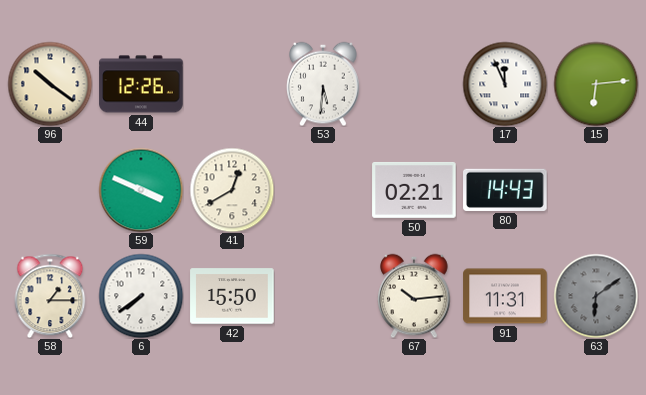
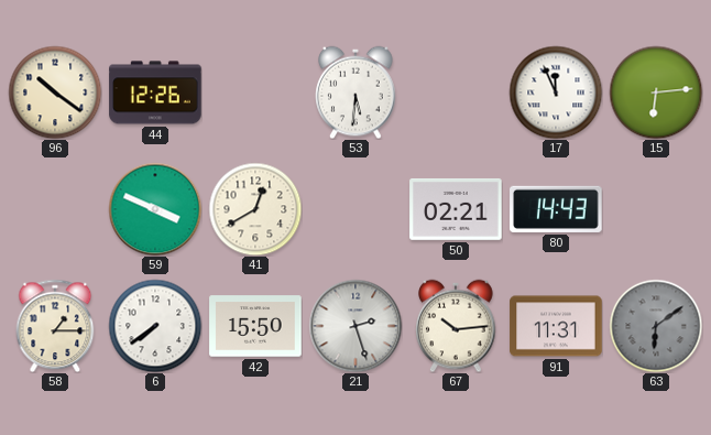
21: none -> 2:27 (355, 326)
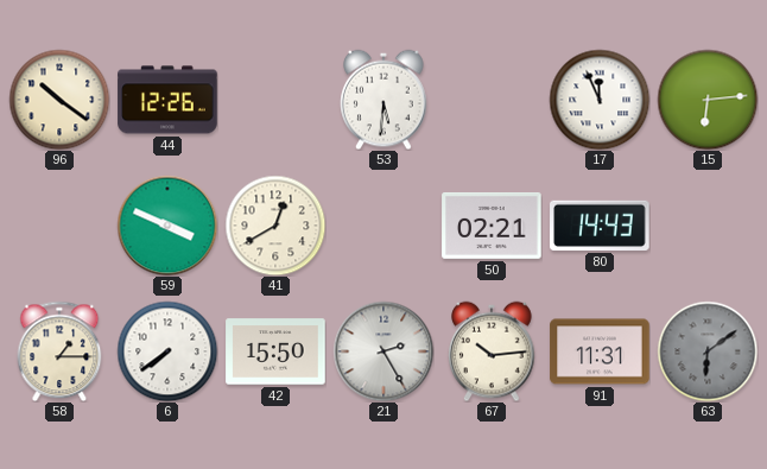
21: 2:27 -> 2:25 (383, 351)
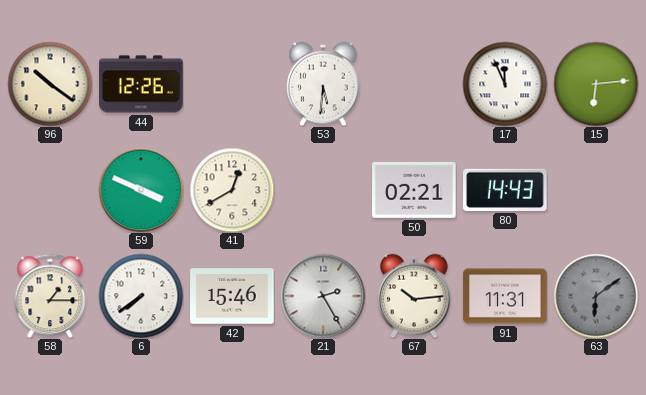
42: 15:50 -> 15:46 (232, 296)
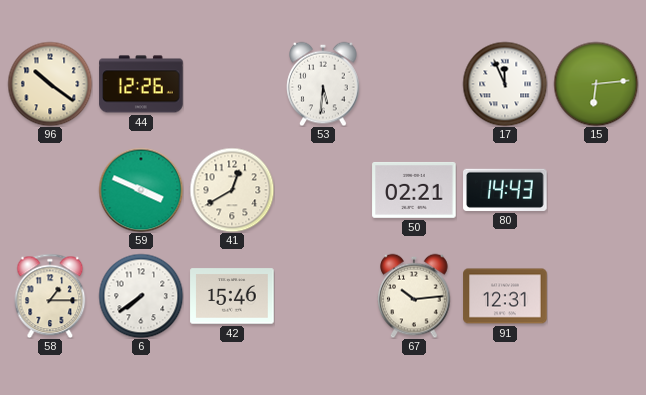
21: 2:25 -> none (323, 296)
91: 11:31 -> 12:31 (505, 296)
63: 6:09 -> none (596, 296)
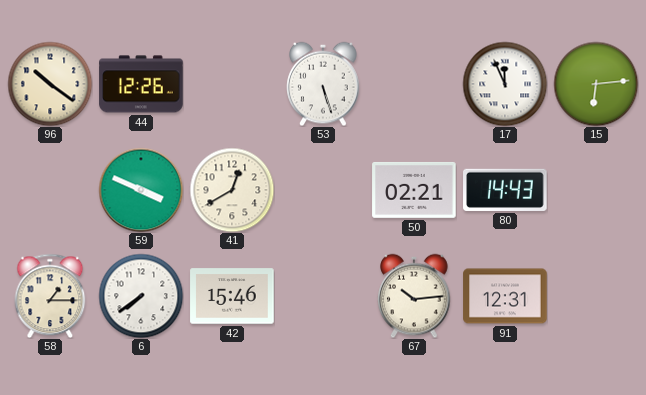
53: 5:31 -> 5:27 (323, 84)
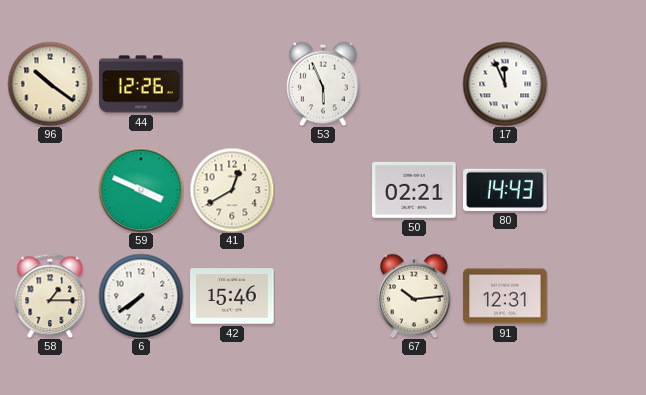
53: 5:27 -> 5:56 (323, 84)
15: 6:14 -> none (596, 84)
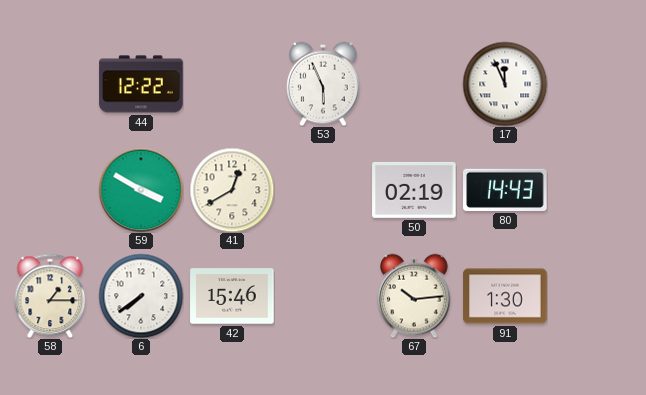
96: 10:21 -> none (50, 84)
44: 12:26 -> 12:22 (141, 84)
59: 3:49 -> 3:50 (141, 190)
50: 02:21 -> 02:19 (414, 190)
91: 12:31 -> 1:30 (505, 296)
